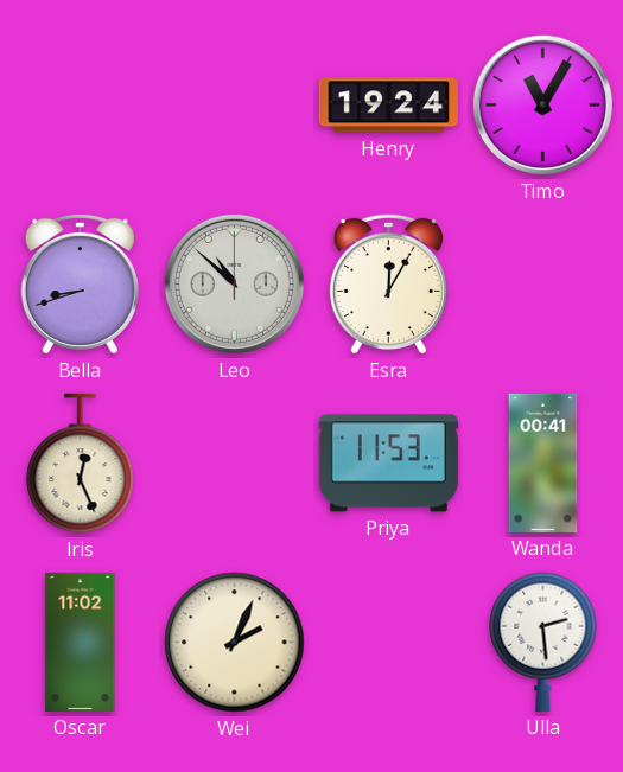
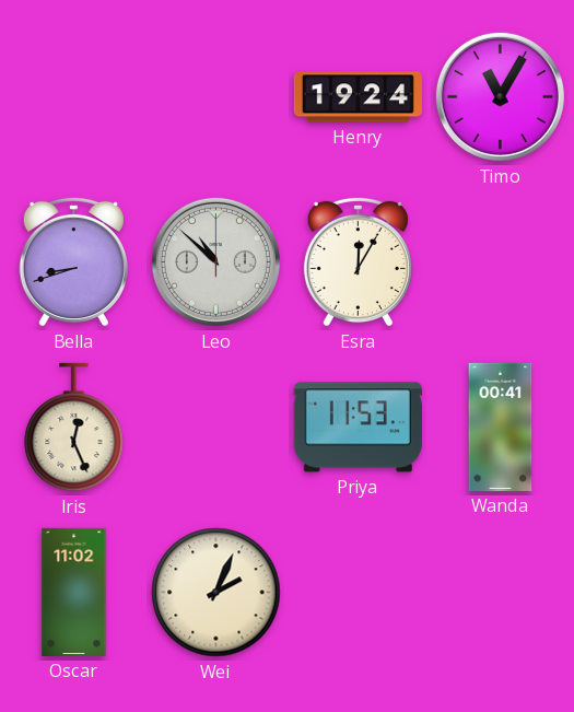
Ulla: 2:29 -> none (543, 642)
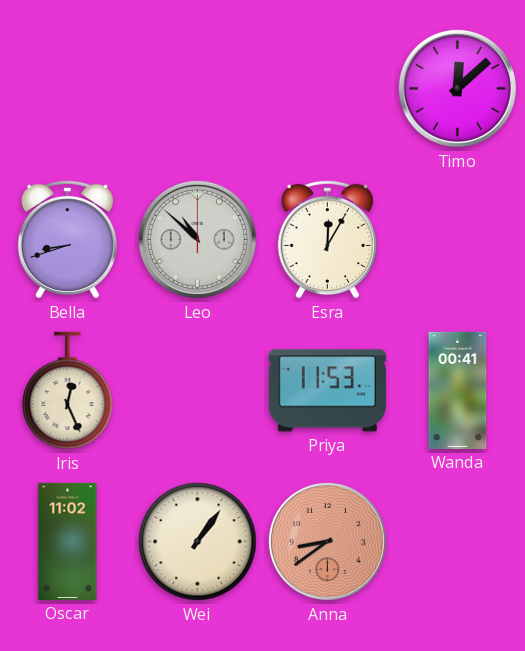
Henry: 19:24 -> none (358, 97)
Timo: 11:05 -> 12:08 (457, 88)
Wei: 2:04 -> 1:06 (198, 542)
Anna: none -> 8:39 (327, 541)
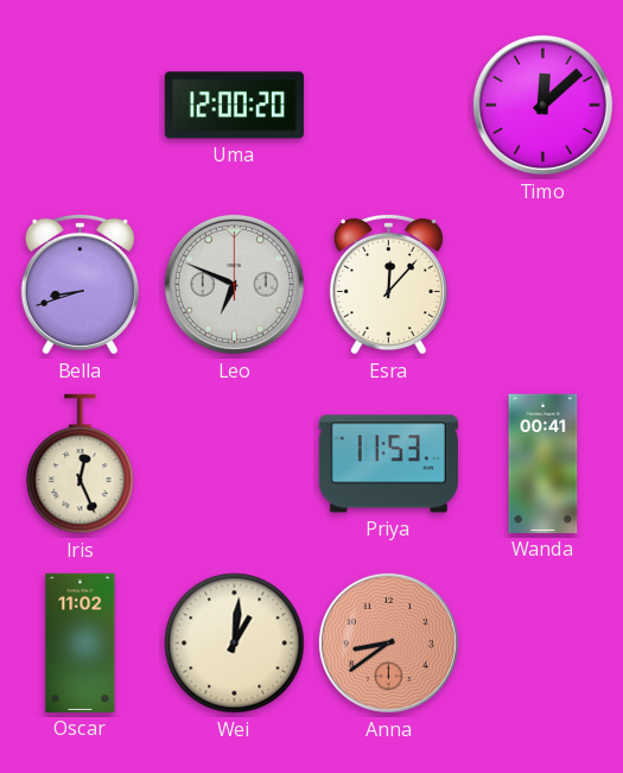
Uma: none -> 12:00 (234, 106)
Leo: 10:52 -> 6:49 (234, 284)
Esra: 12:05 -> 12:07 (388, 284)
Wei: 1:06 -> 1:01 (235, 644)
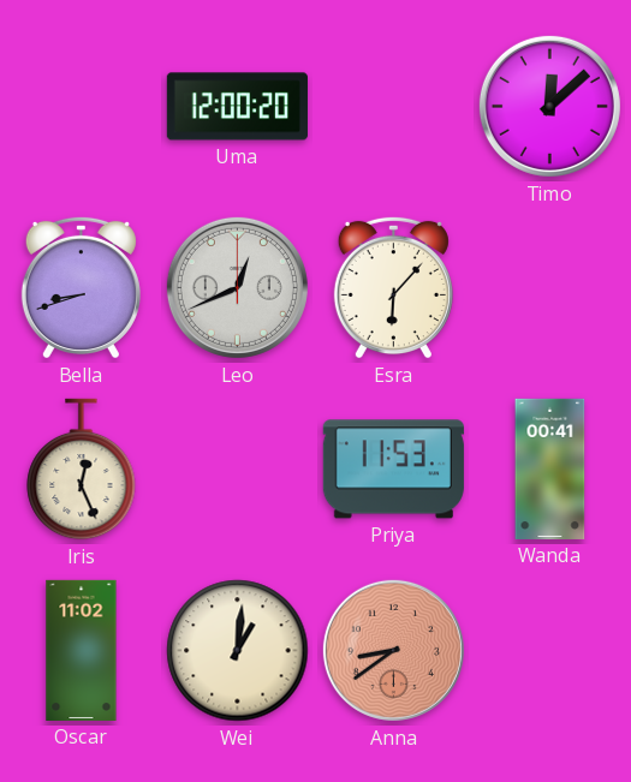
Leo: 6:49 -> 12:41 (237, 287)
Esra: 12:07 -> 6:07 (393, 287)
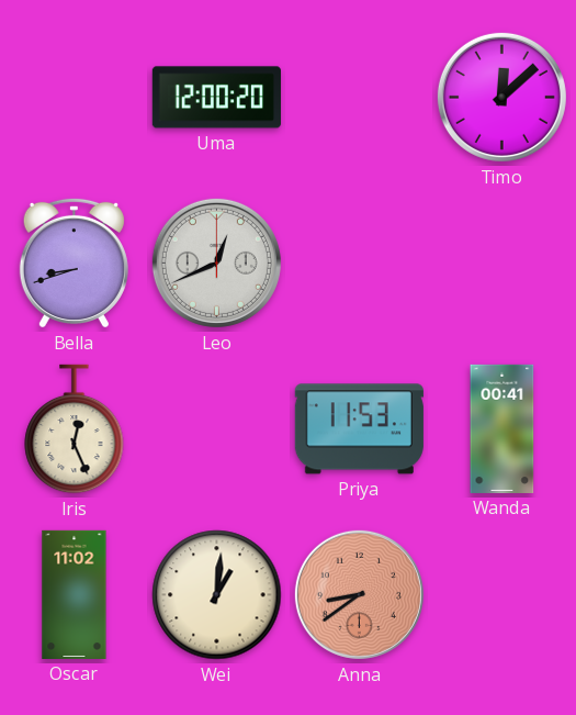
Esra: 6:07 -> none (393, 287)
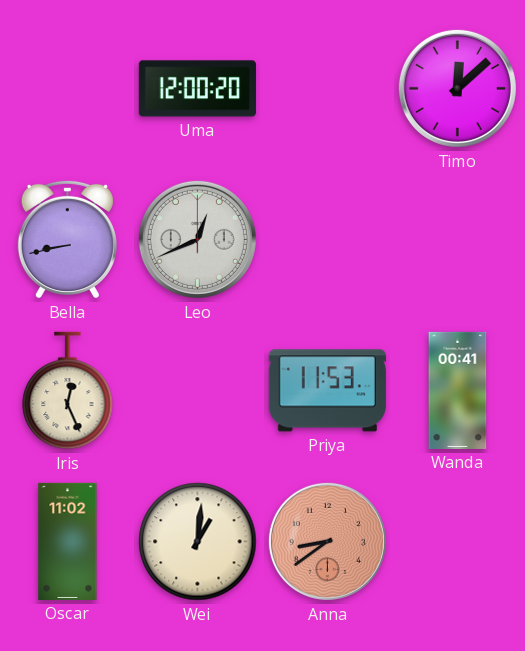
Bella: 8:42 -> 8:43 (67, 239)
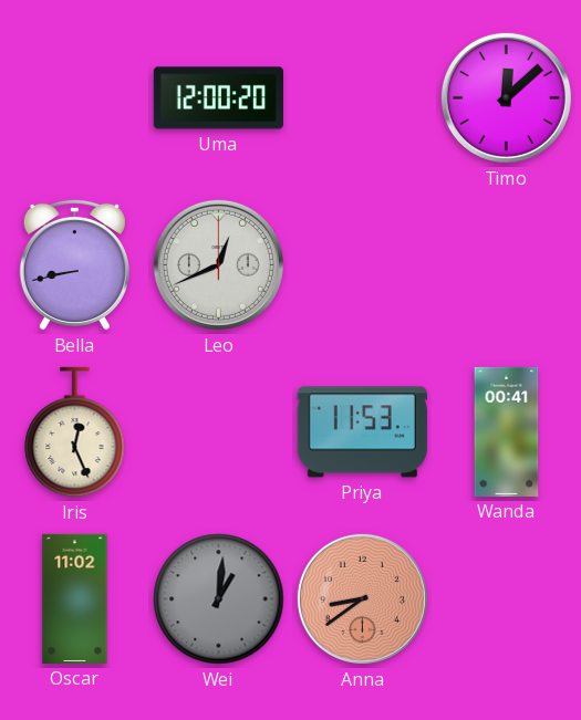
Wei dial: cream -> grey (219, 599)
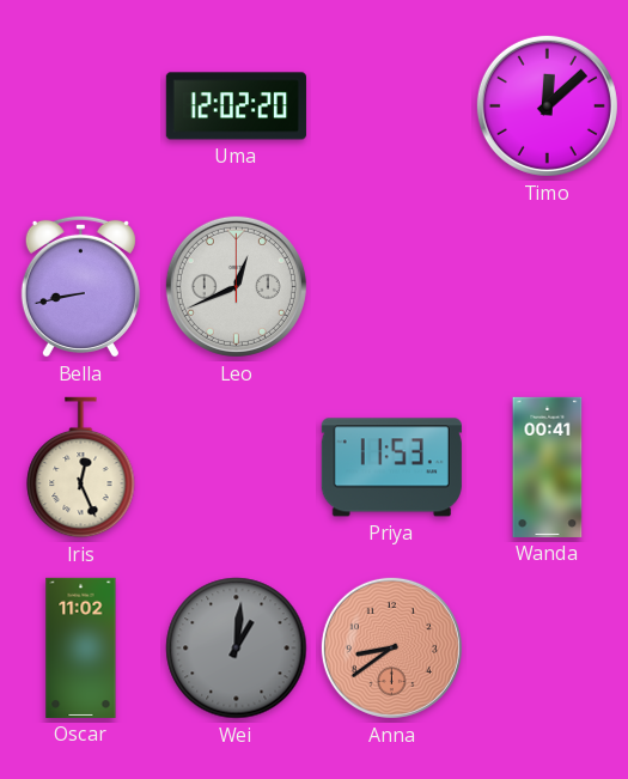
Uma: 12:00 -> 12:02 (236, 106)
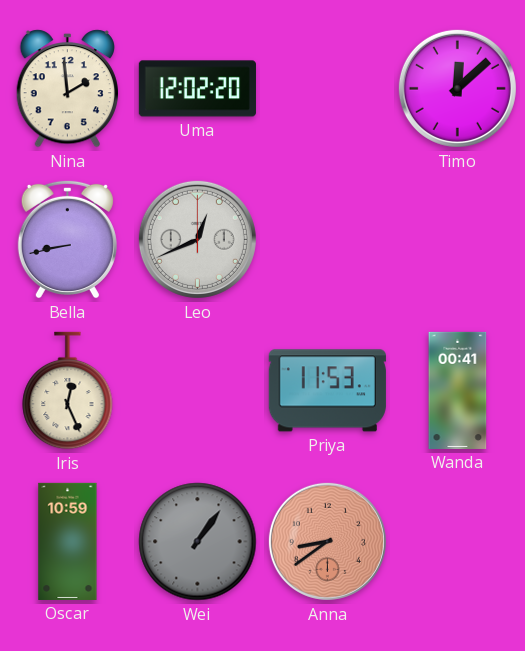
Nina: none -> 1:59 (67, 89)
Oscar: 11:02 -> 10:59 (68, 541)
Wei: 1:01 -> 1:06 (198, 542)
